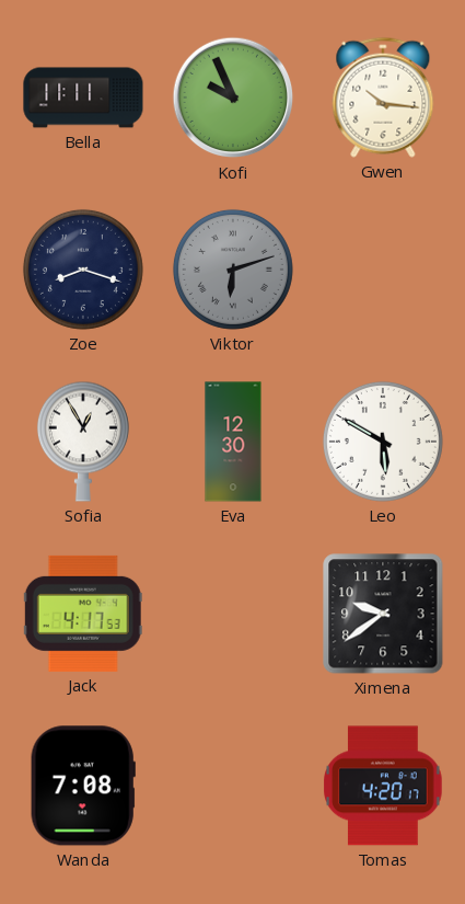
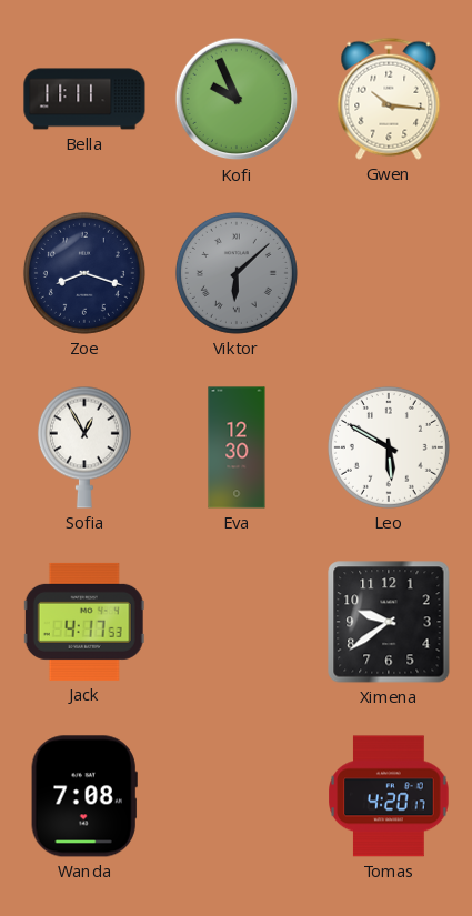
Viktor: 6:12 -> 6:08 (237, 273)
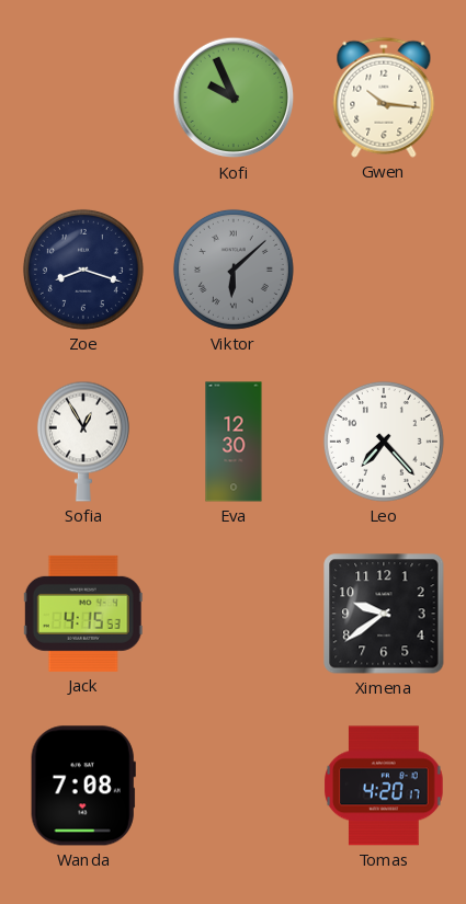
Bella: 11:11 -> none (84, 99)
Leo: 5:50 -> 7:23 (384, 442)
Jack: 4:17 -> 4:15 (83, 614)
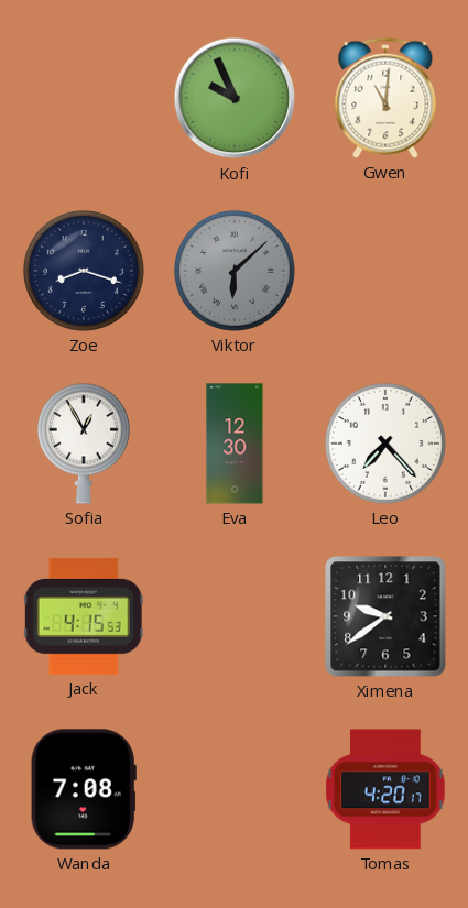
Gwen: 10:16 -> 11:01 (385, 98)
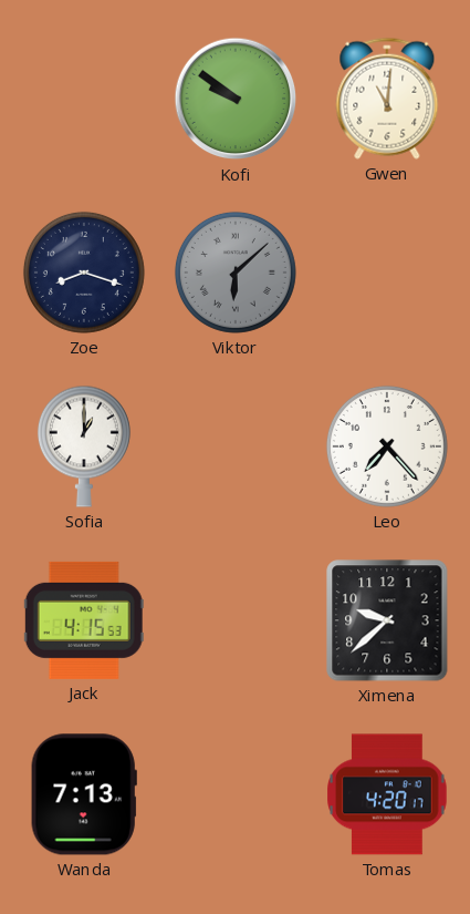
Kofi: 9:56 -> 9:51 (236, 99)
Sofia: 12:55 -> 1:00 (84, 446)
Eva: 12:30 -> none (235, 444)
Ximena: 9:39 -> 9:38 (387, 620)
Wanda: 7:08 -> 7:13 (84, 794)
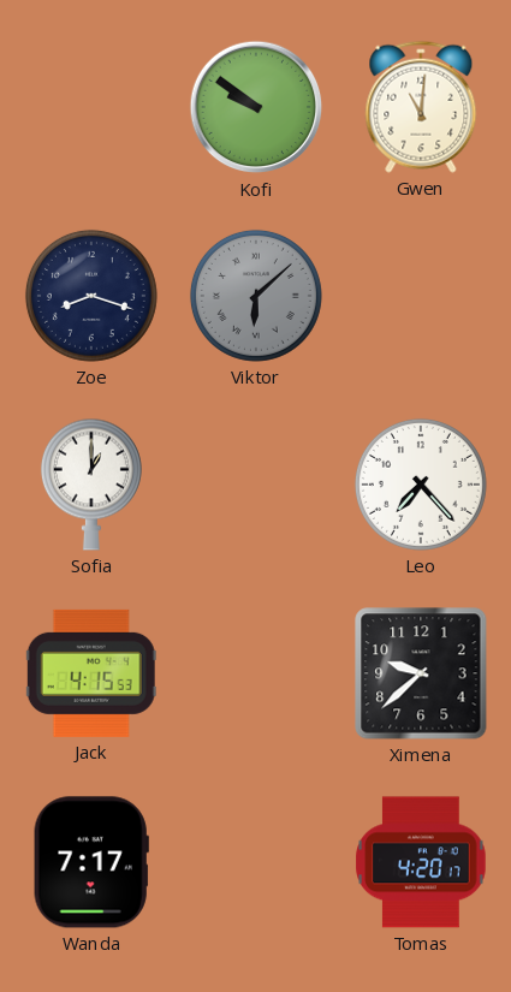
Wanda: 7:13 -> 7:17 (91, 862)
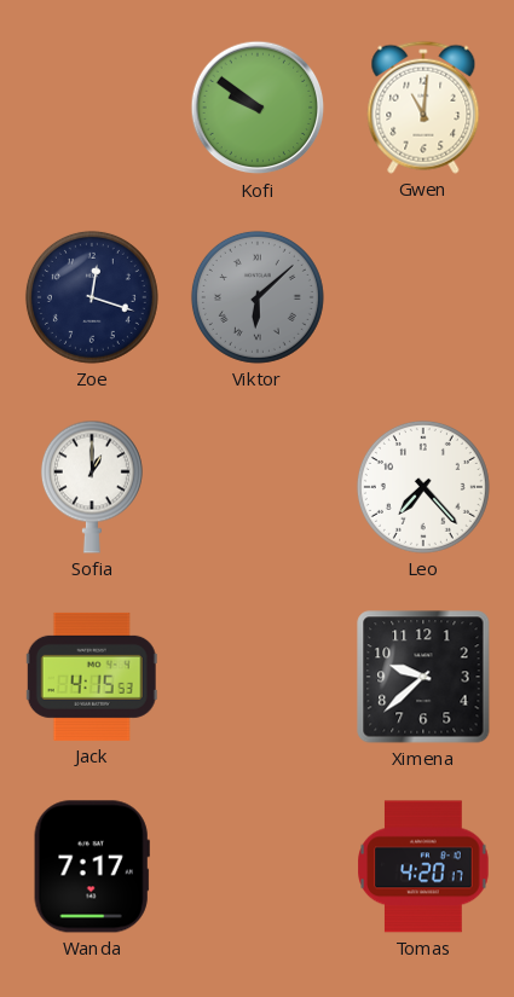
Zoe: 8:18 -> 12:18 (92, 297)
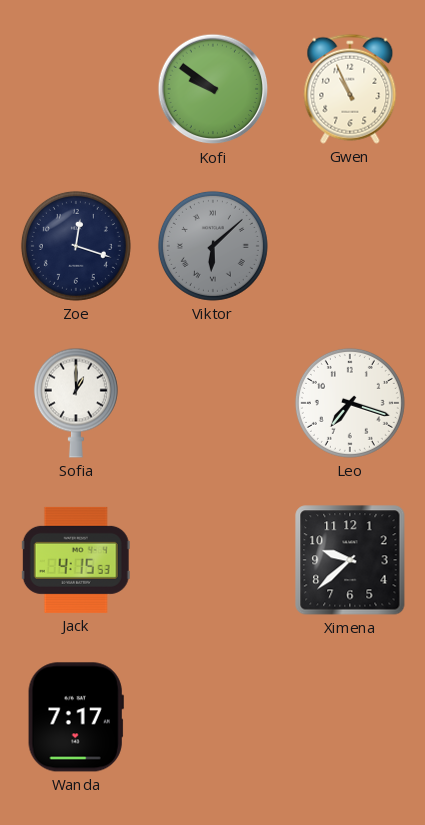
Gwen: 11:01 -> 10:56 (350, 89)
Leo: 7:23 -> 7:18 (350, 403)
Tomas: 4:20 -> none (423, 866)
